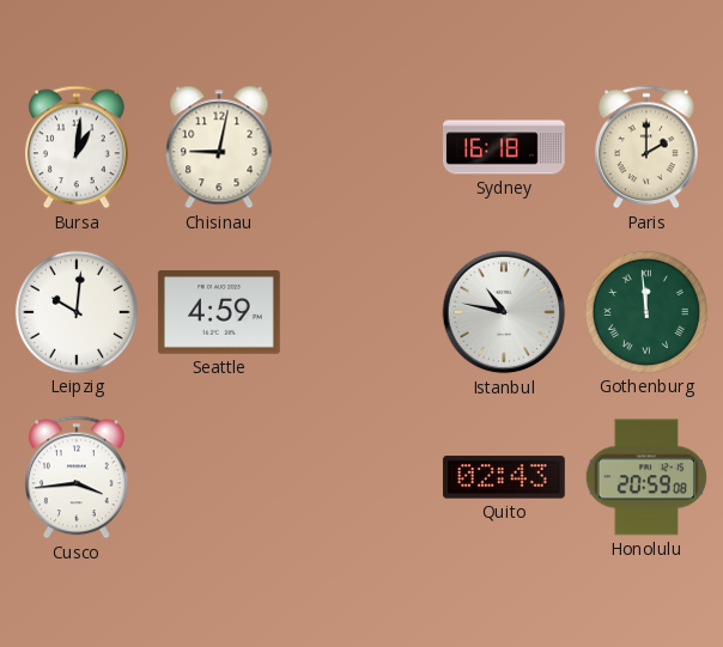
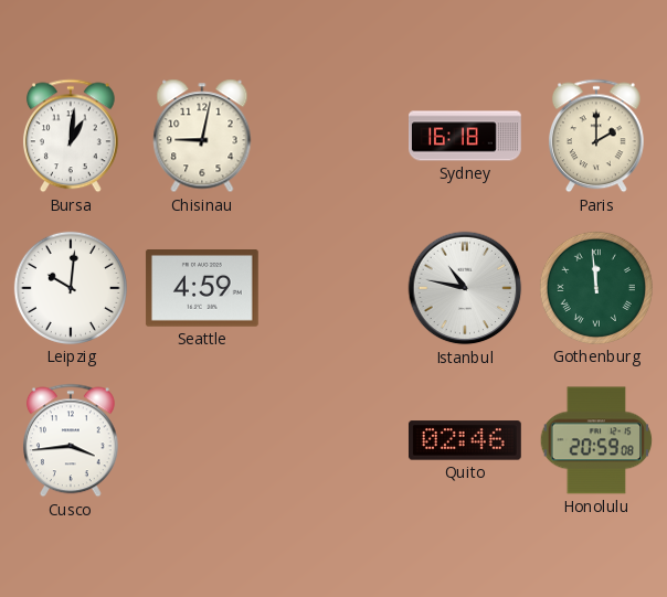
Quito: 02:43 -> 02:46 (465, 440)
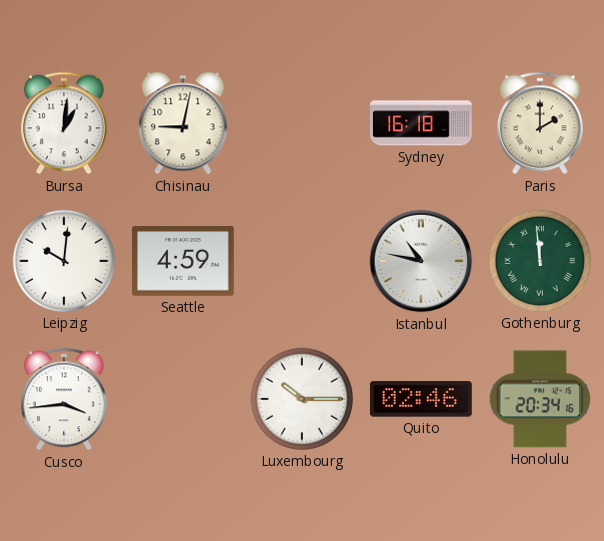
Luxembourg: none -> 10:15 (302, 399)
Honolulu: 20:59 -> 20:34 (540, 399)
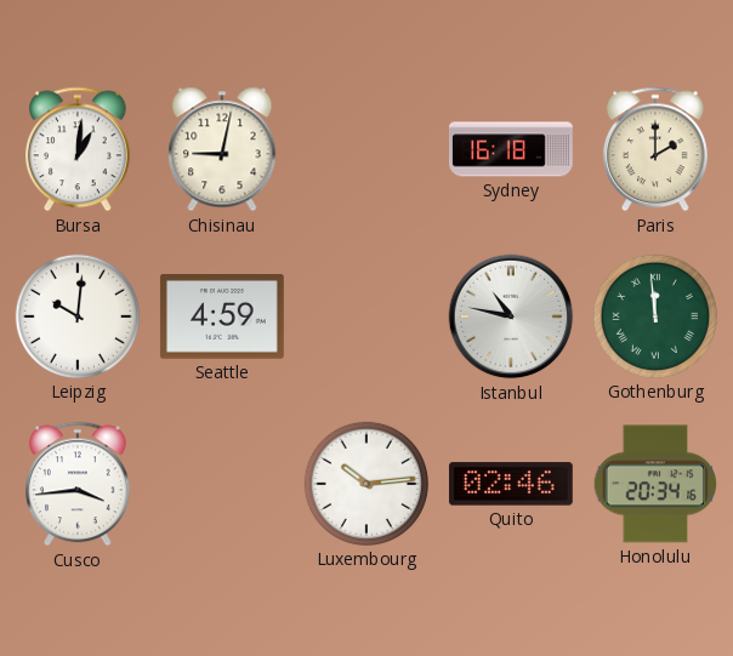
Luxembourg: 10:15 -> 10:14 (366, 484)
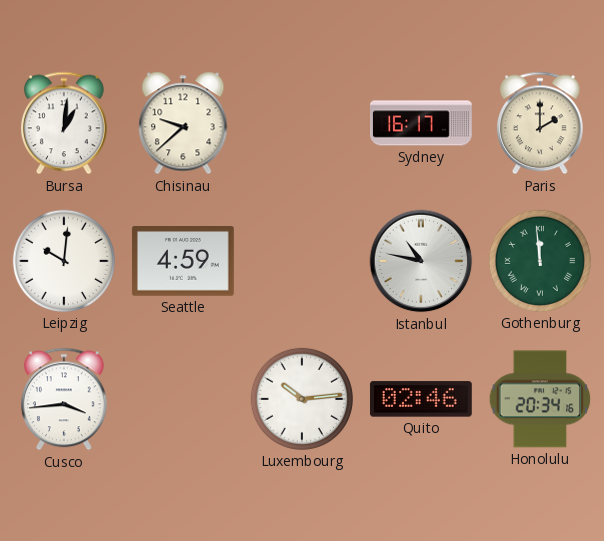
Chisinau: 9:02 -> 9:38 (183, 123)
Sydney: 16:18 -> 16:17 (422, 123)
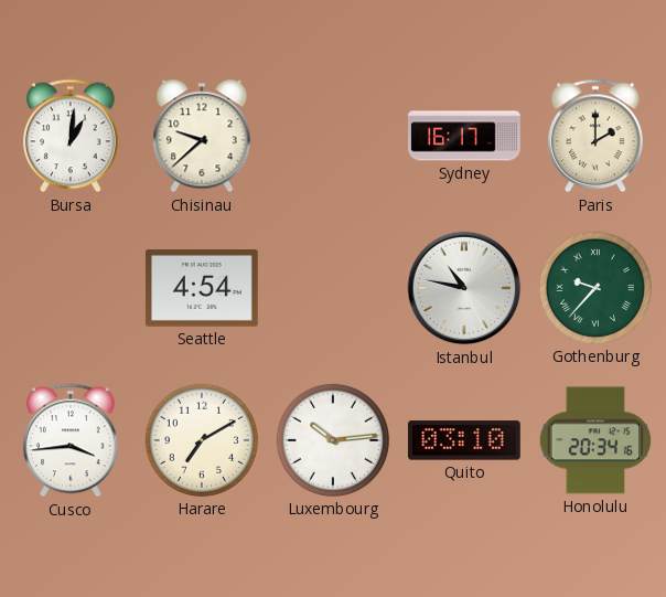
Leipzig: 10:01 -> none (64, 261)
Seattle: 4:59 -> 4:54 (202, 289)
Gothenburg: 11:59 -> 9:37 (595, 288)
Harare: none -> 7:10 (202, 440)
Quito: 02:46 -> 03:10 (464, 440)
